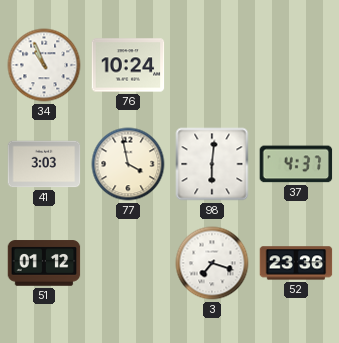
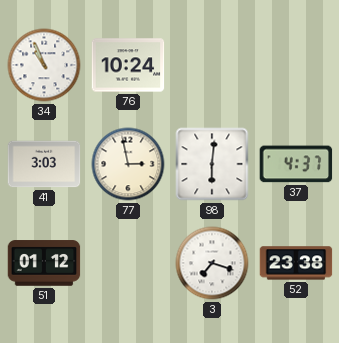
77: 3:58 -> 2:58 (128, 164)
52: 23:36 -> 23:38 (296, 263)
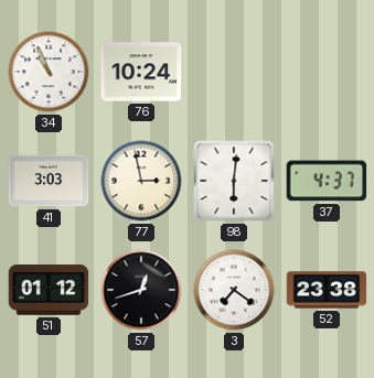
57: none -> 12:42 (141, 290)
3: 7:18 -> 7:21 (234, 290)
